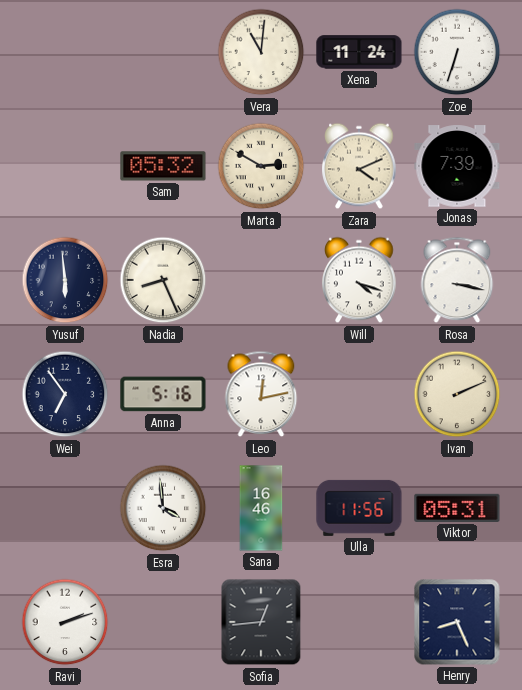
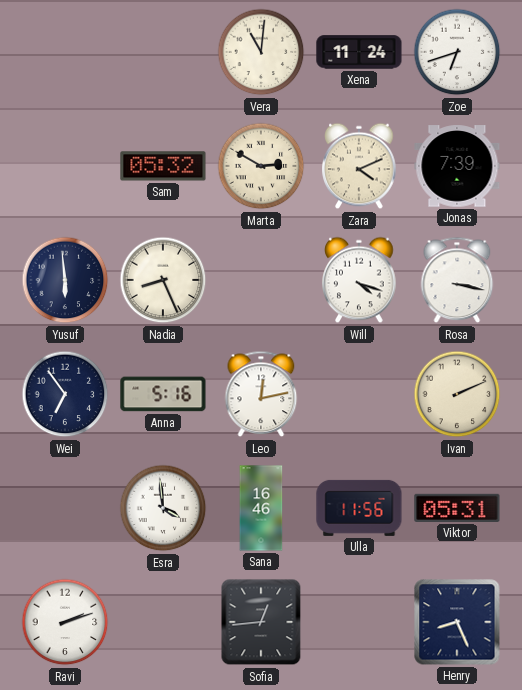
Zoe: 6:33 -> 6:42 (457, 52)
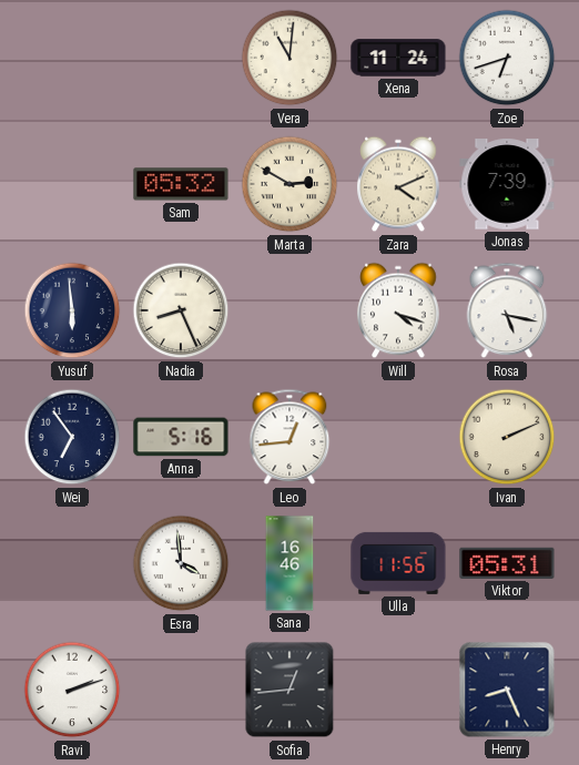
Rosa: 3:17 -> 5:17 (507, 310)
Leo: 12:13 -> 12:44 (289, 437)
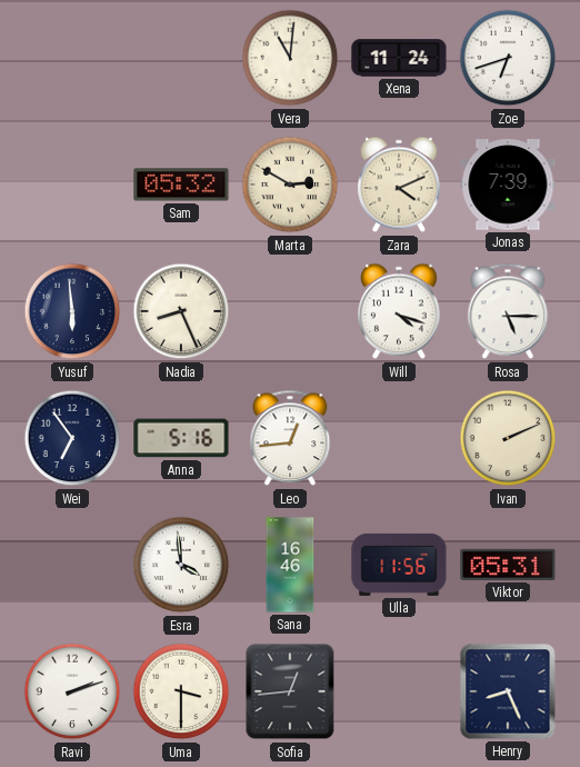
Rosa: 5:17 -> 5:15 (508, 311)
Uma: none -> 3:30 (181, 691)
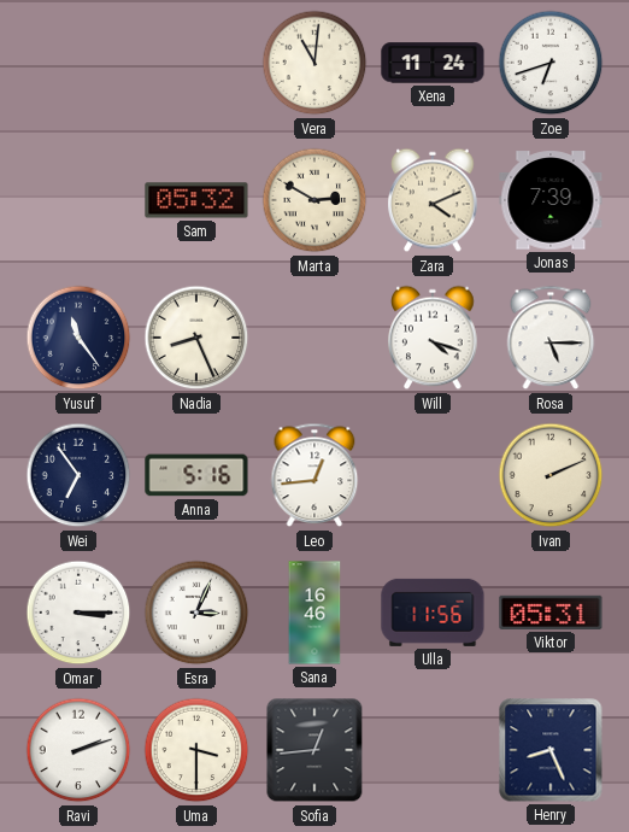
Yusuf: 5:59 -> 11:24 (78, 338)
Omar: none -> 3:15 (78, 613)
Esra: 3:59 -> 3:04 (196, 613)
